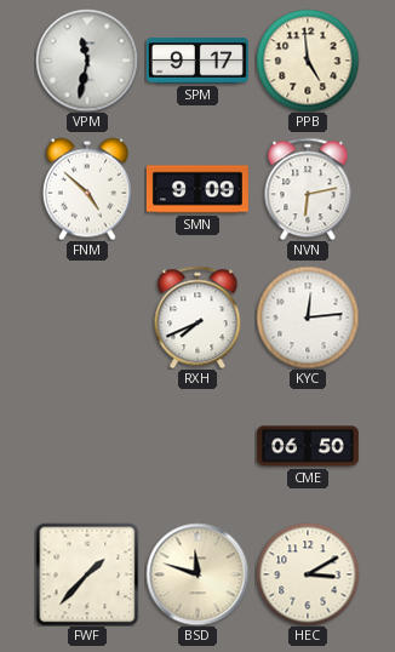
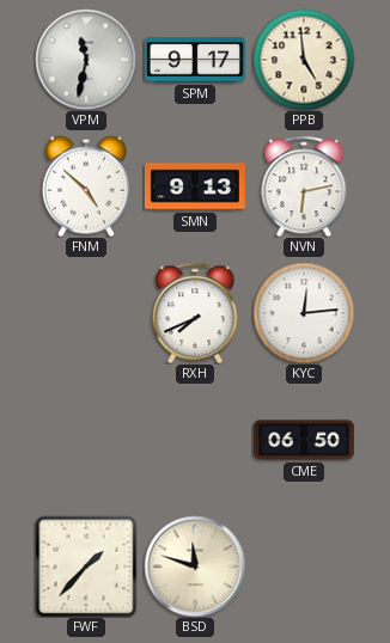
SMN: 9:09 -> 9:13 (195, 186)
HEC: 3:10 -> none (308, 574)
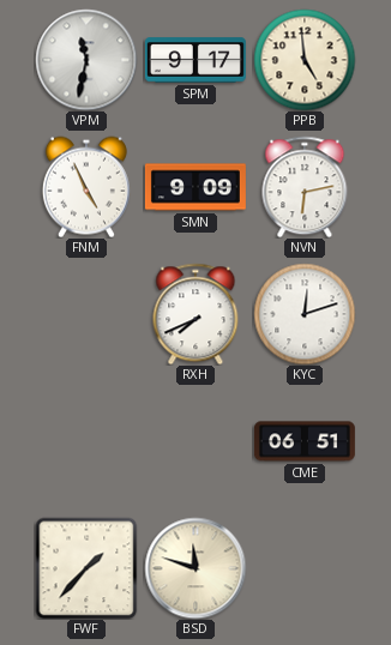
FNM: 4:52 -> 4:56 (86, 187)
SMN: 9:13 -> 9:09 (195, 187)
KYC: 12:14 -> 12:12 (305, 314)
CME: 06:50 -> 06:51 (305, 441)
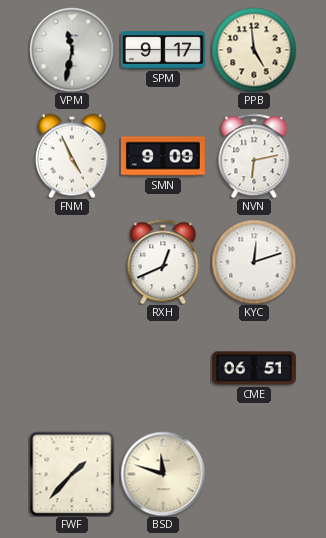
RXH: 7:41 -> 12:41 (163, 262)
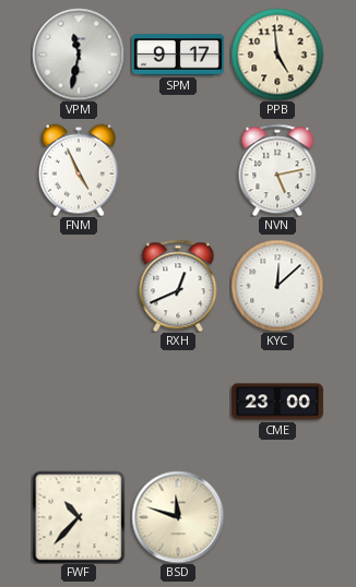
SMN: 9:09 -> none (163, 156)
NVN: 6:13 -> 5:13 (277, 170)
KYC: 12:12 -> 12:08 (277, 286)
CME: 06:51 -> 23:00 (277, 402)
FWF: 1:37 -> 10:37 (79, 517)
